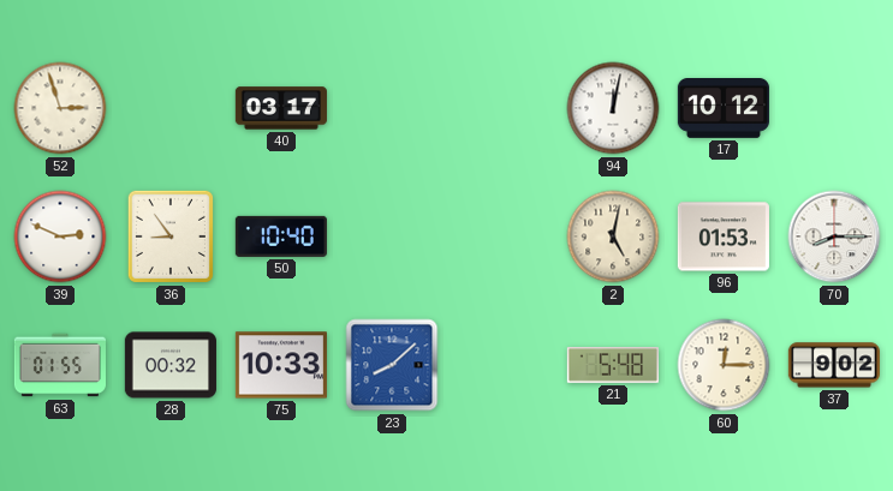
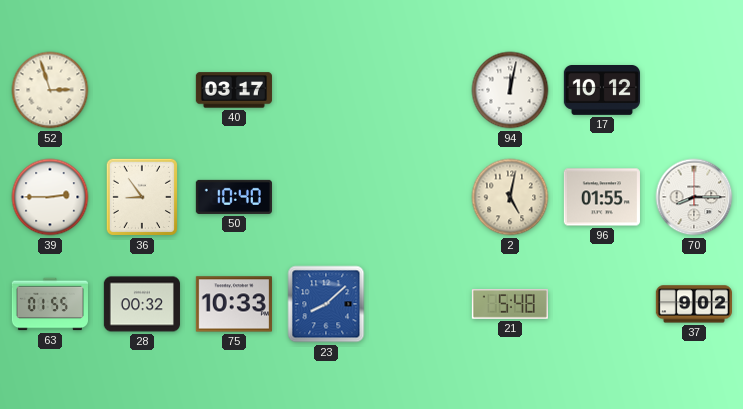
39: 2:49 -> 2:45 (50, 197)
96: 01:53 -> 01:55 (602, 197)
60: 12:15 -> none (724, 365)
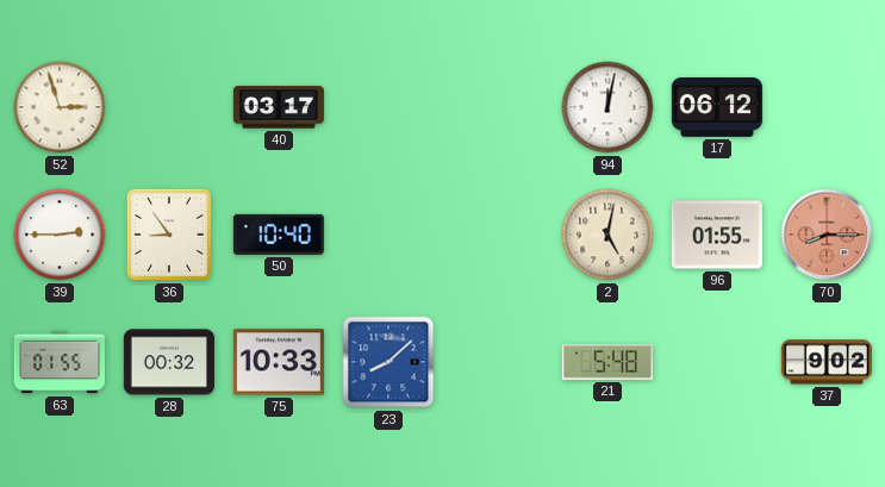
17: 10:12 -> 06:12 (717, 108)
70 dial: white -> salmon (827, 235)
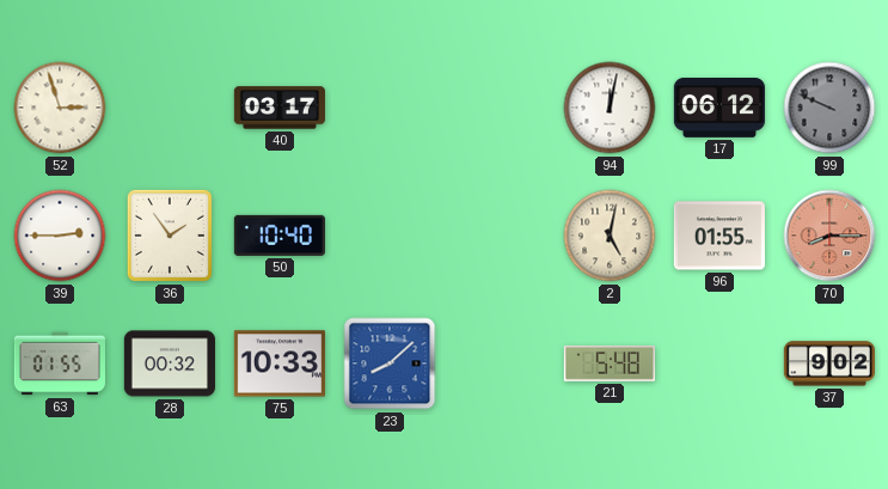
99: none -> 9:49 (829, 108)
36: 8:54 -> 1:54 (170, 236)
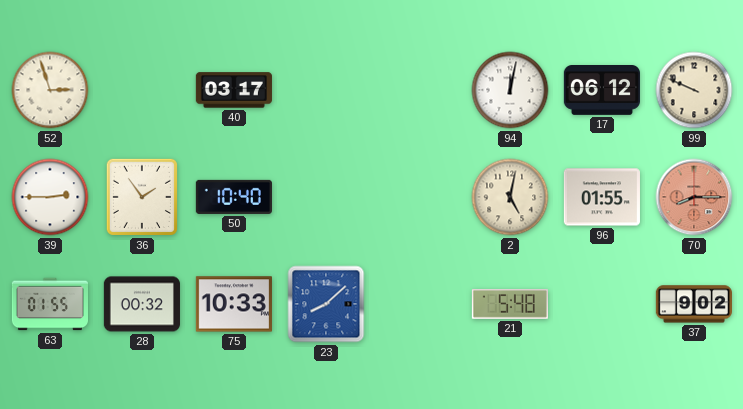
99 dial: grey -> cream (694, 90)
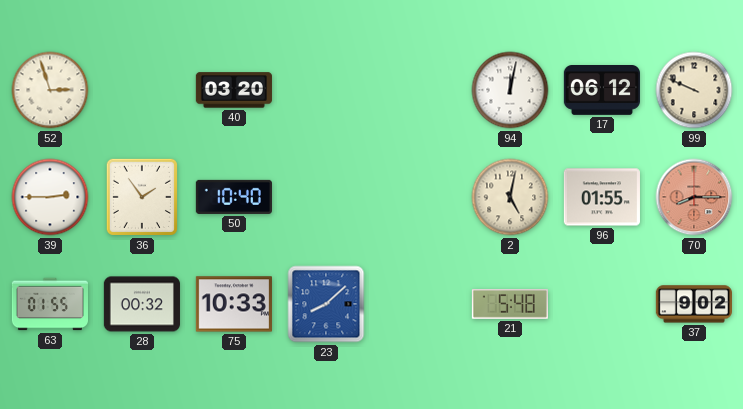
40: 03:17 -> 03:20 (234, 90)
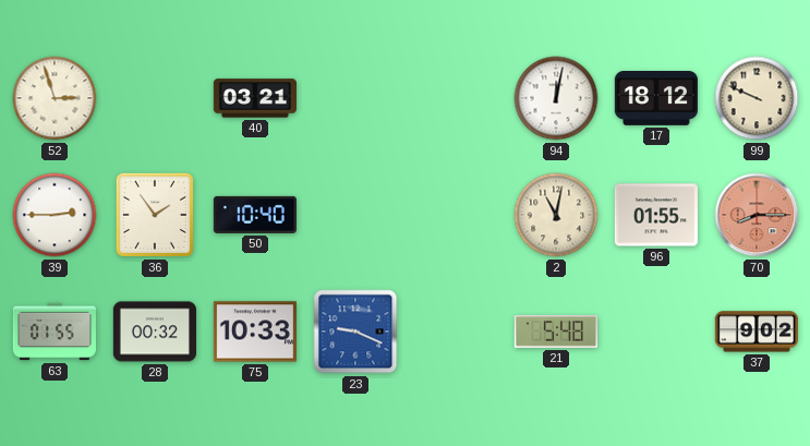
40: 03:20 -> 03:21 (255, 98)
17: 06:12 -> 18:12 (656, 99)
2: 5:02 -> 11:02 (556, 215)
23: 8:08 -> 9:19 (355, 332)
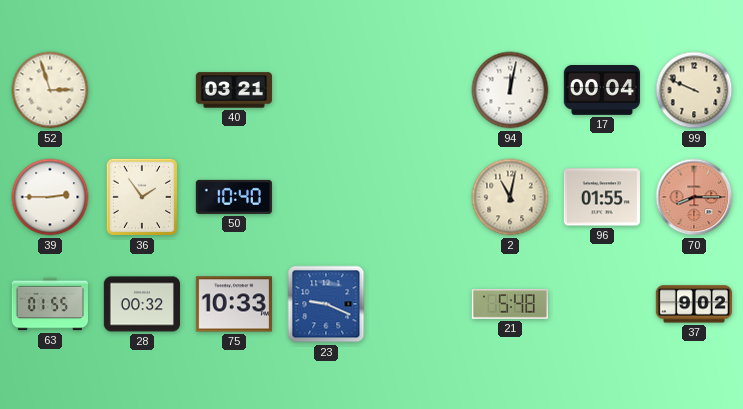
17: 18:12 -> 00:04 (602, 91)
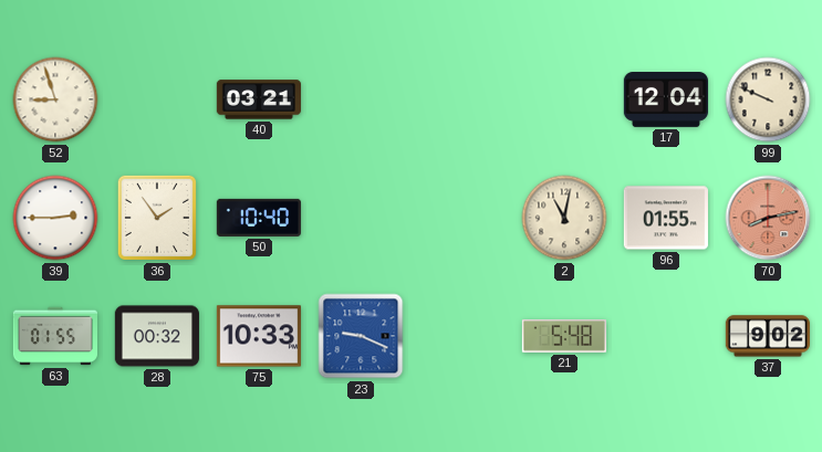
52: 2:57 -> 8:57 (55, 99)
94: 12:02 -> none (510, 90)
17: 00:04 -> 12:04 (666, 101)
70: 8:15 -> 8:13 (768, 218)
